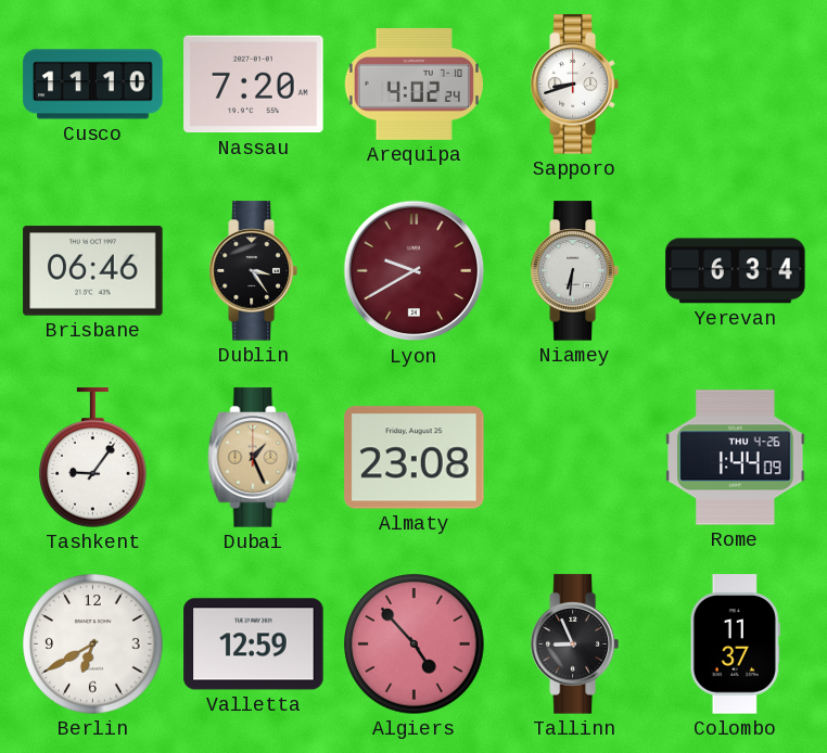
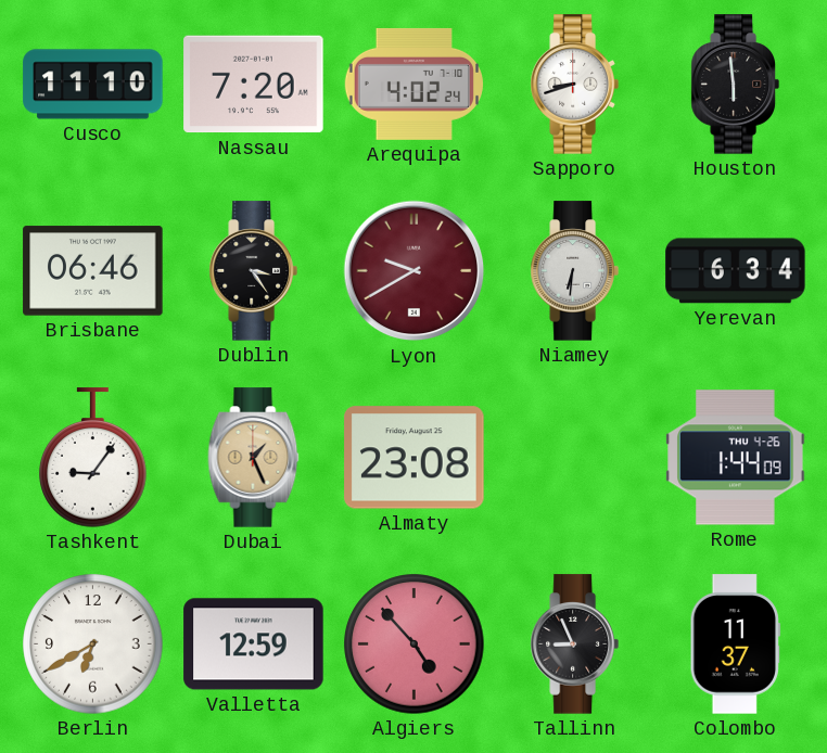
Houston: none -> 5:59 (735, 85)
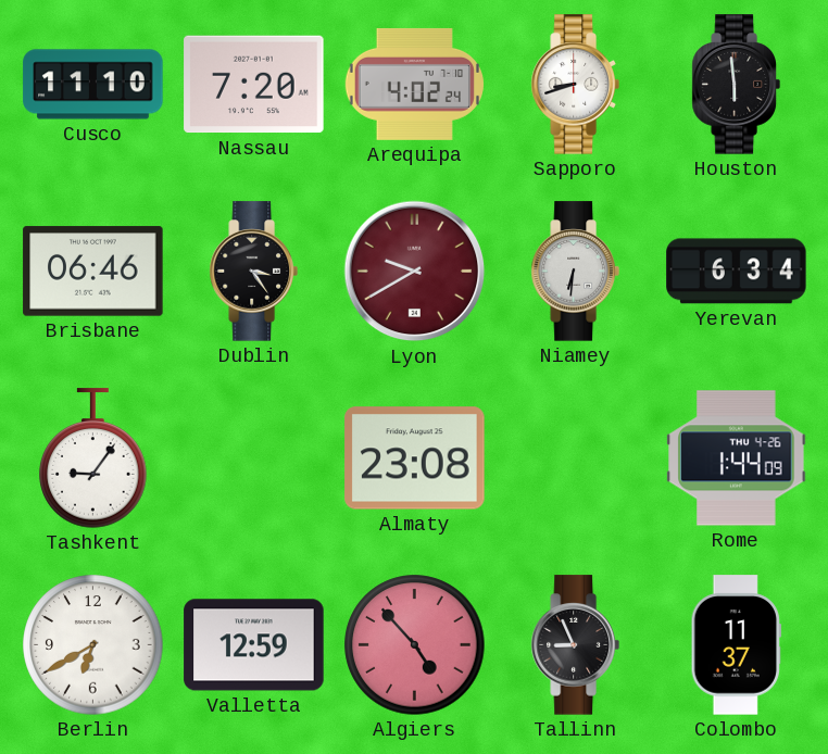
Dubai: 1:26 -> none (254, 458)
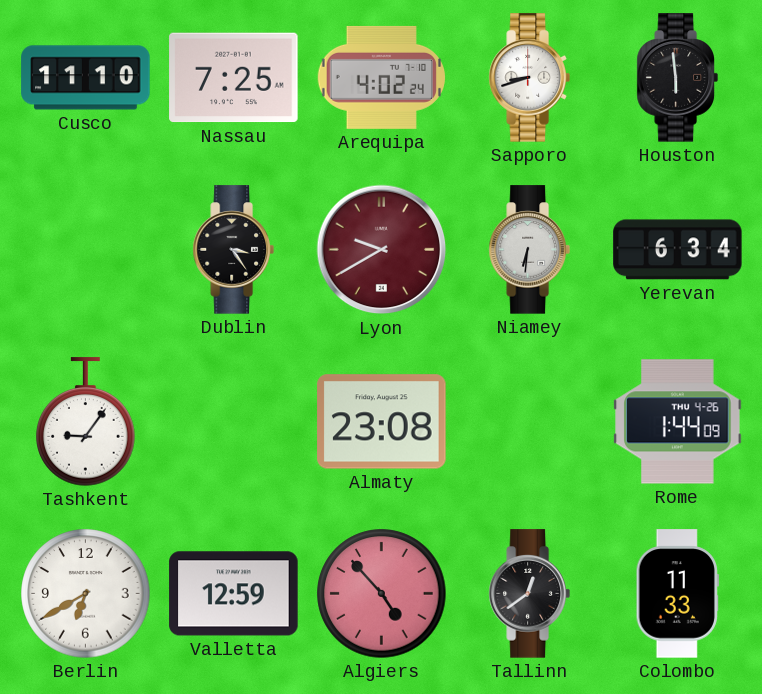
Nassau: 7:20 -> 7:25 (234, 78)
Brisbane: 06:46 -> none (93, 272)
Tallinn: 8:56 -> 12:39 (529, 594)
Colombo: 11:37 -> 11:33 (677, 594)
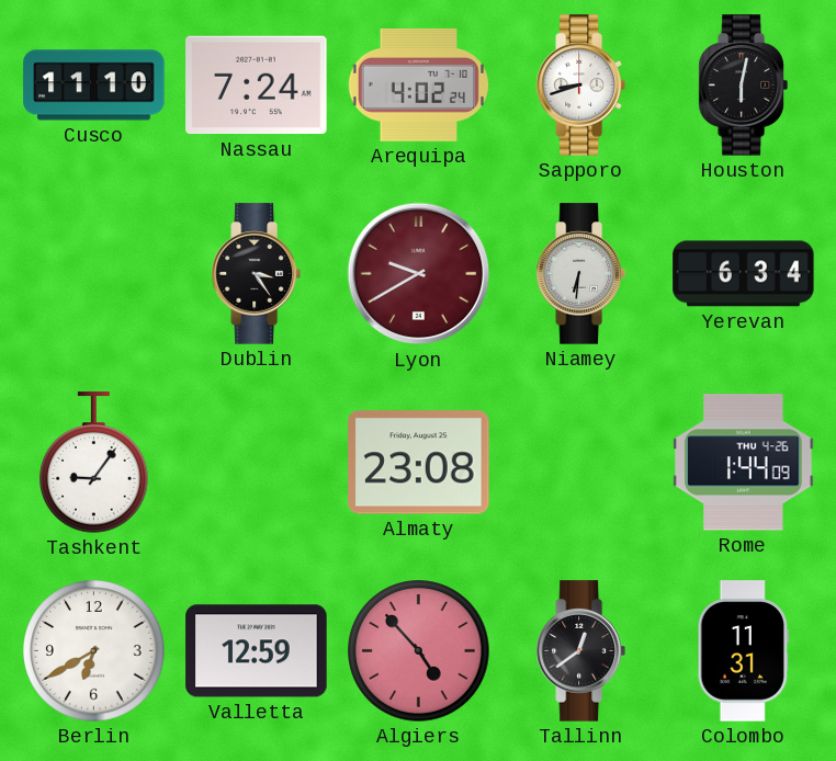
Nassau: 7:25 -> 7:24 (257, 86)
Houston: 5:59 -> 6:02 (743, 86)
Colombo: 11:33 -> 11:31 (743, 651)
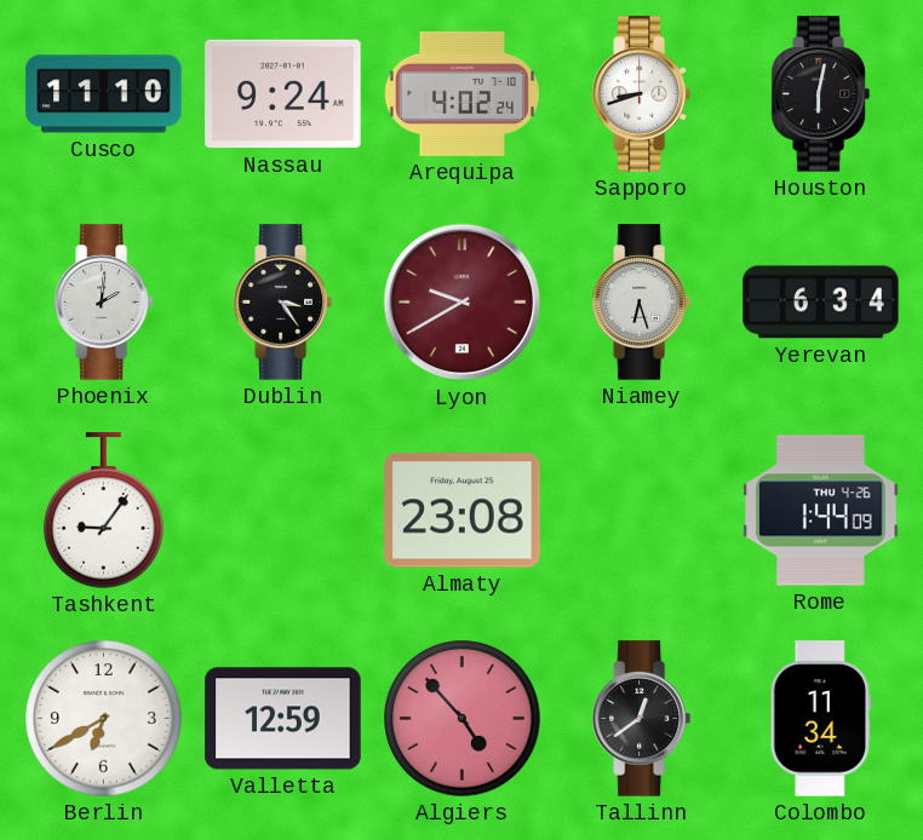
Nassau: 7:24 -> 9:24 (283, 94)
Phoenix: none -> 2:01 (103, 303)
Niamey: 6:31 -> 6:27 (641, 303)
Colombo: 11:31 -> 11:34 (820, 719)
